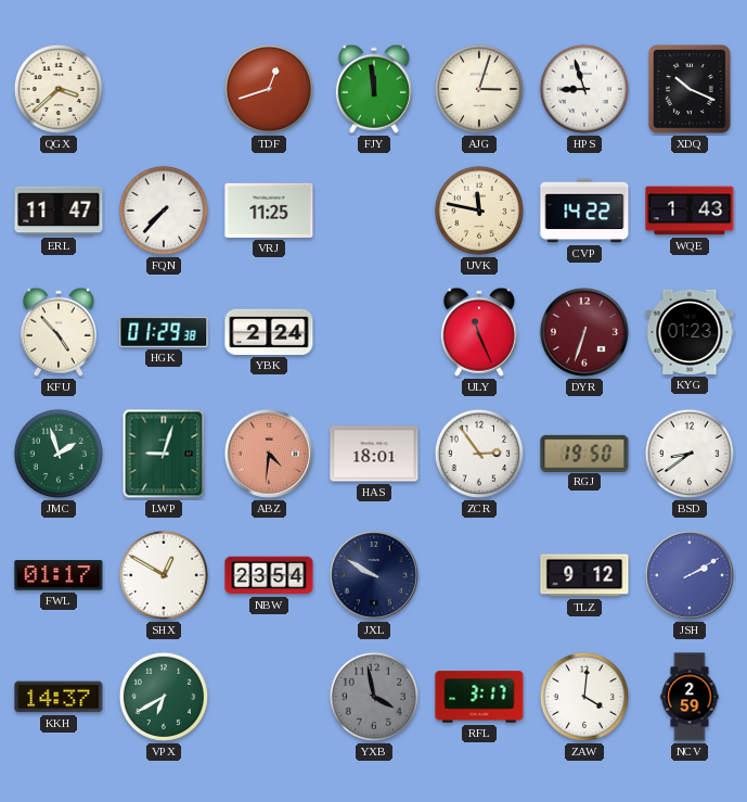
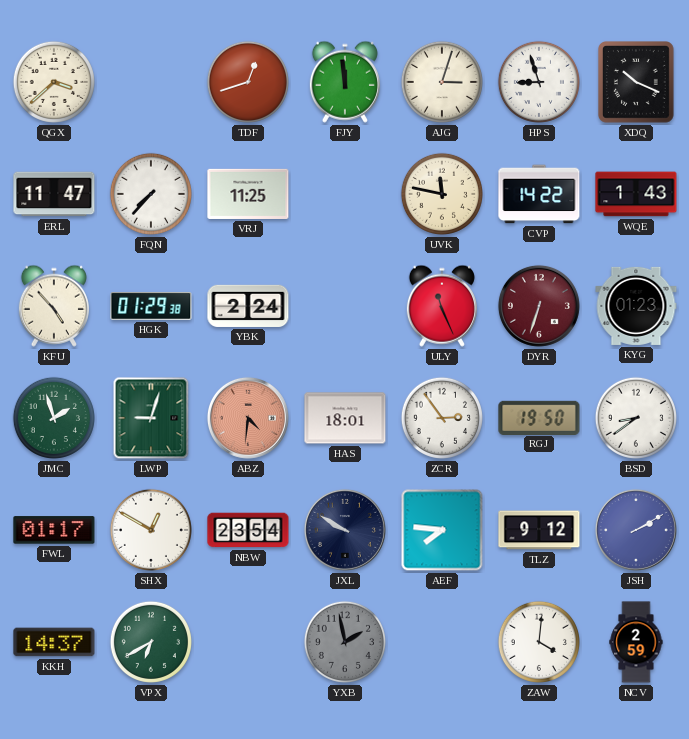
AEF: none -> 7:46 (442, 530)
YXB: 3:58 -> 1:58 (345, 642)
RFL: 3:17 -> none (479, 697)
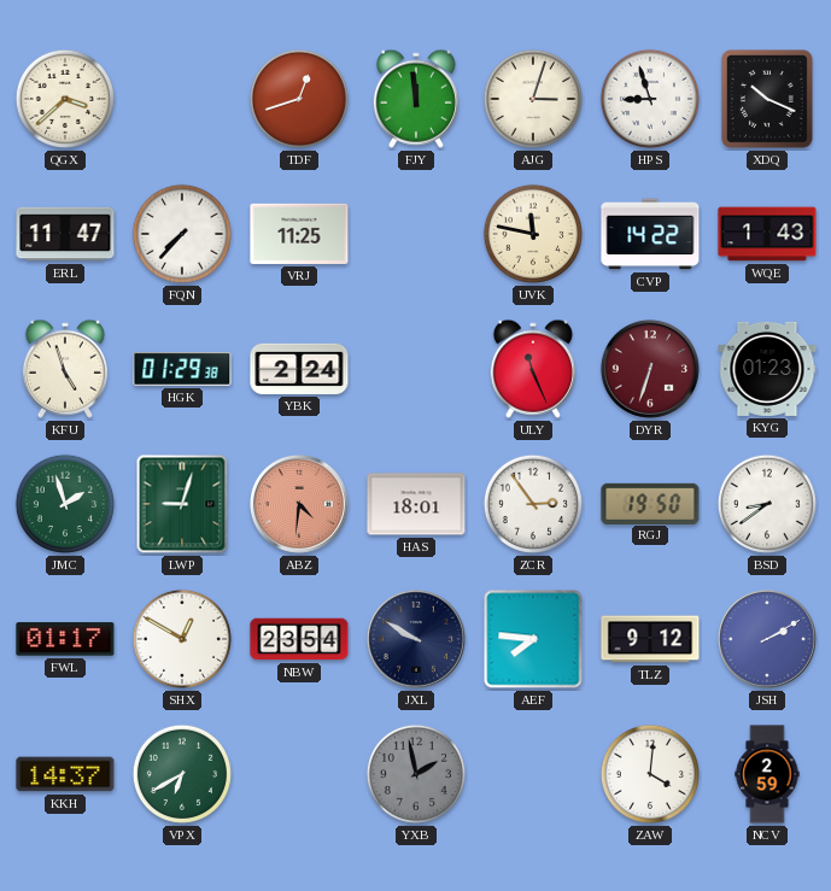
KFU: 4:53 -> 4:57 (65, 369)
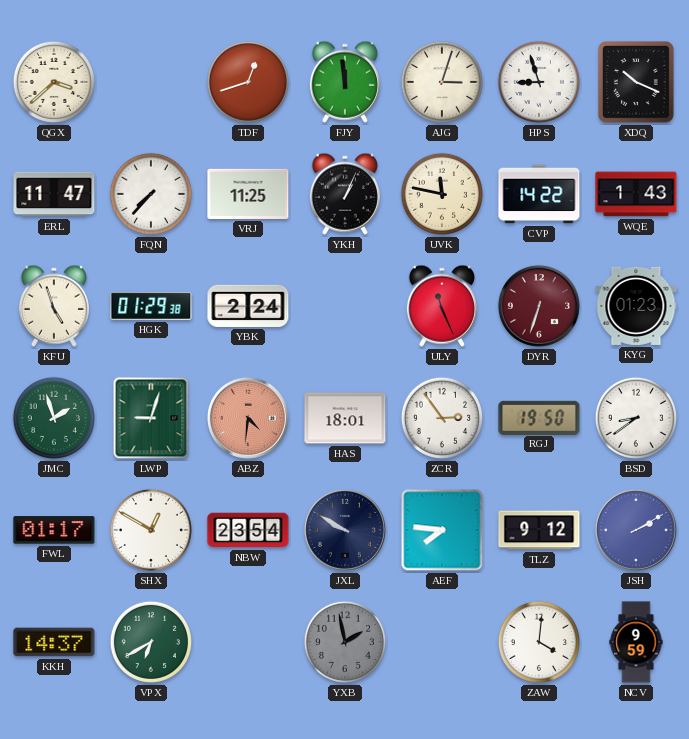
YKH: none -> 1:04 (345, 194)
NCV: 2:59 -> 9:59 (636, 642)
